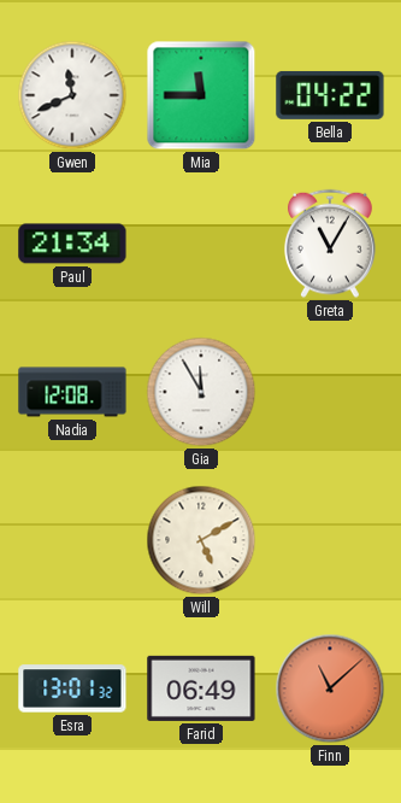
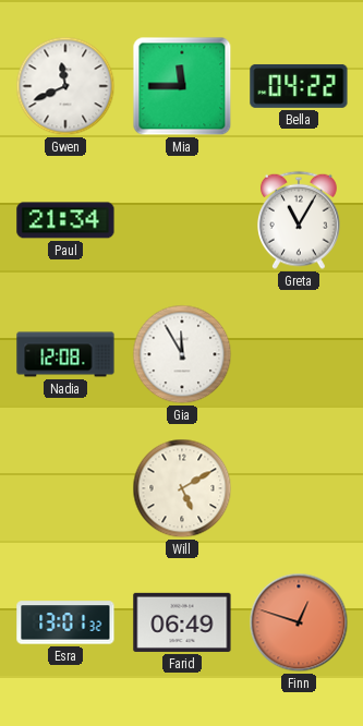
Finn: 11:08 -> 12:48 (299, 622)
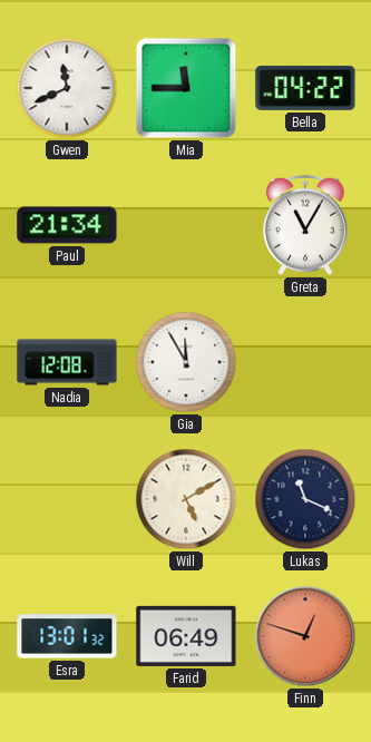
Lukas: none -> 11:19 (305, 499)
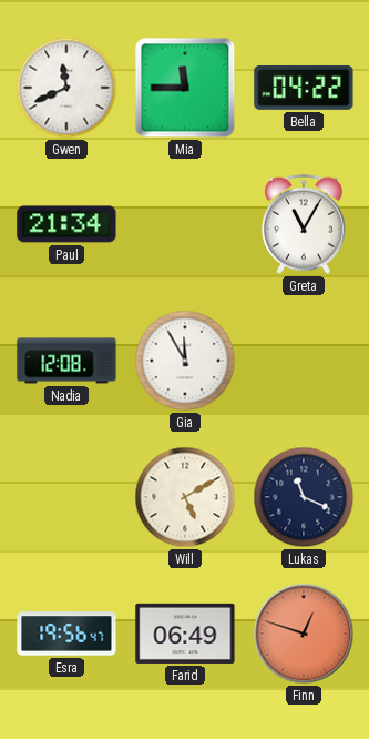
Esra: 13:01 -> 19:56 (66, 634)
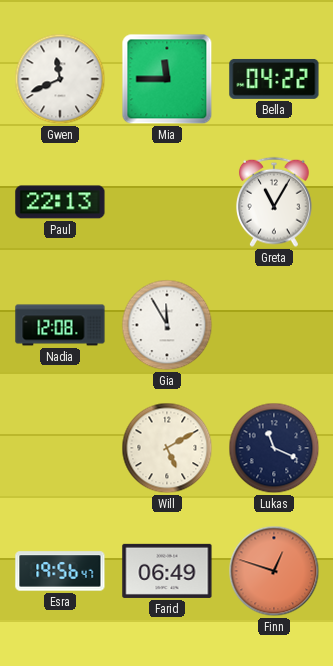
Paul: 21:34 -> 22:13 (60, 202)
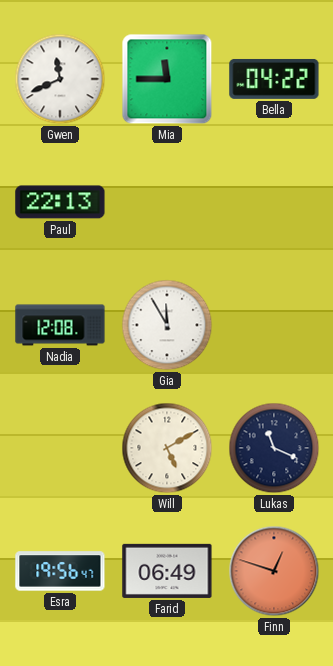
Greta: 11:05 -> none (275, 202)
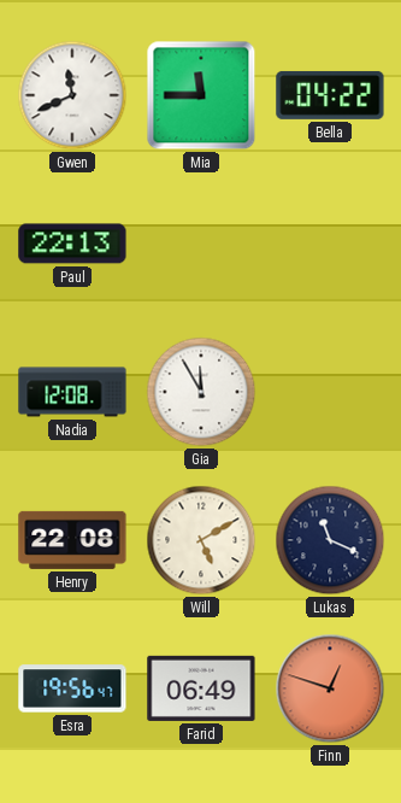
Henry: none -> 22:08 (72, 540)
